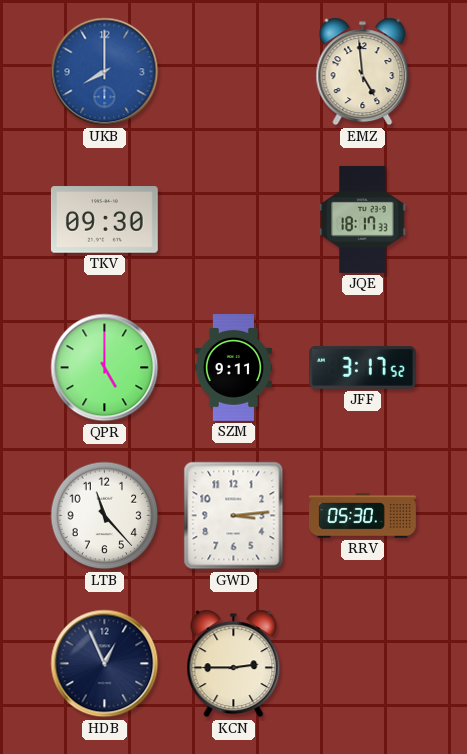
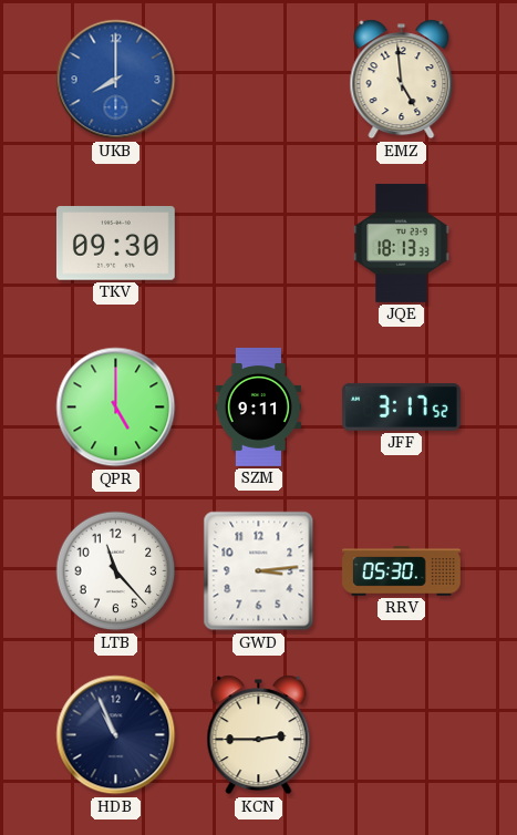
JQE: 18:17 -> 18:13 (402, 244)
HDB: 12:56 -> 10:56 (116, 735)
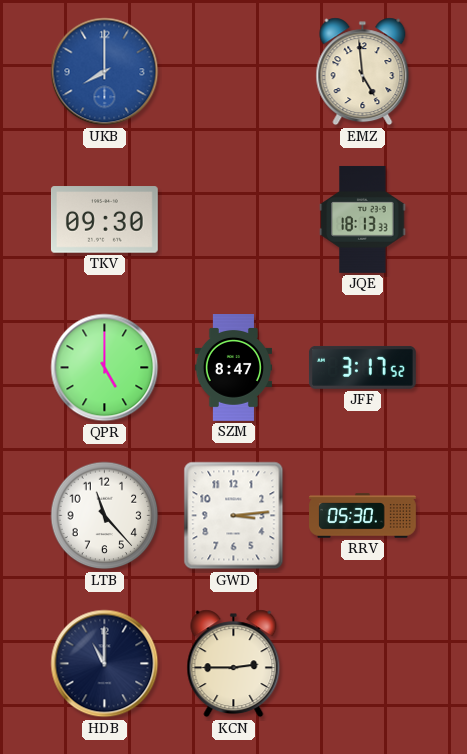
SZM: 9:11 -> 8:47 (233, 368)
HDB: 10:56 -> 11:00 (105, 664)
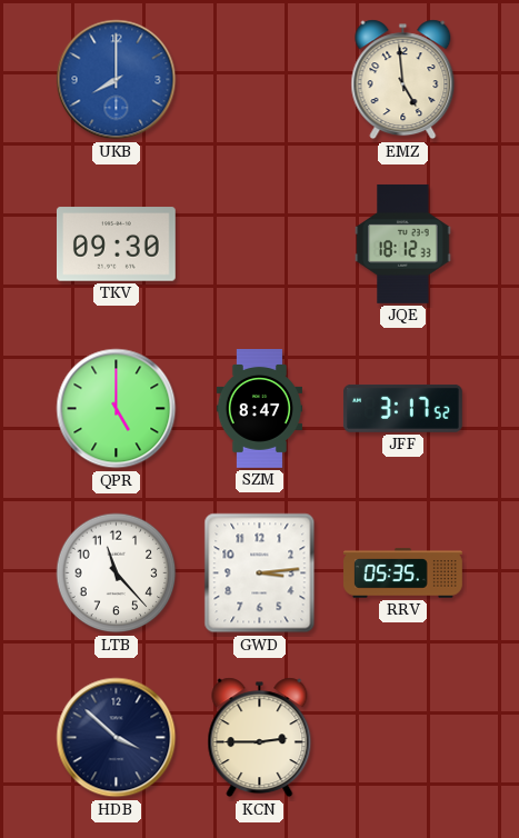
JQE: 18:13 -> 18:12 (403, 245)
RRV: 05:30 -> 05:35 (403, 573)
HDB: 11:00 -> 3:52 (117, 738)
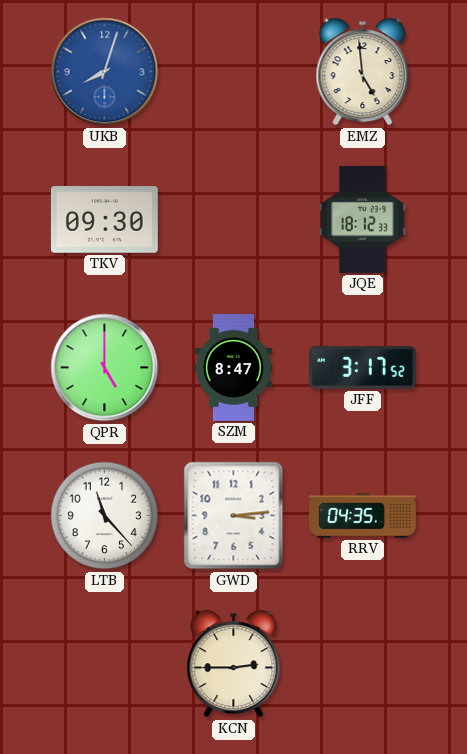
UKB: 8:00 -> 8:03 (105, 72)
RRV: 05:35 -> 04:35 (363, 516)
HDB: 3:52 -> none (117, 738)
